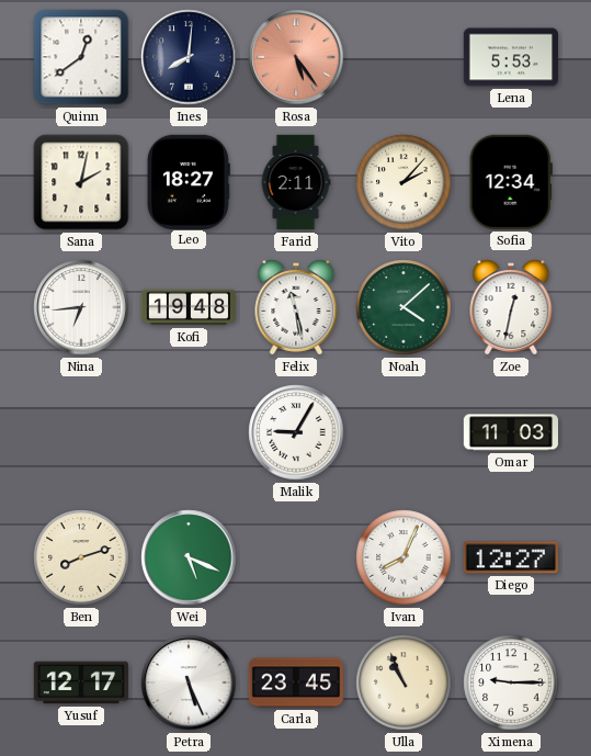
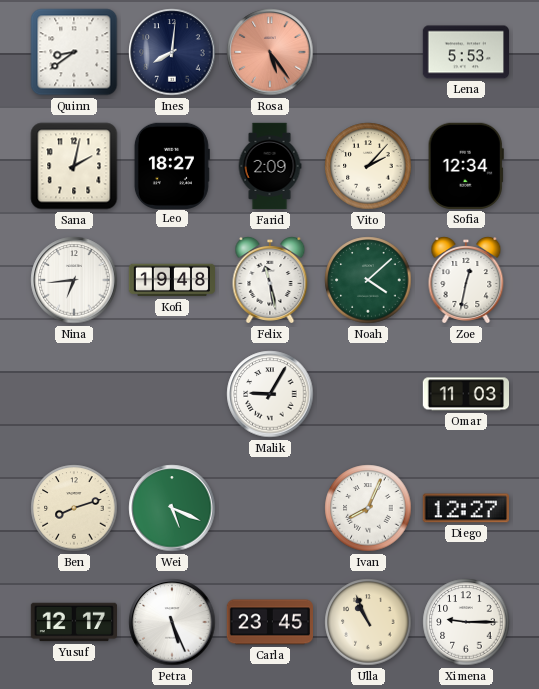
Quinn: 12:39 -> 8:39 (74, 52)
Farid: 2:11 -> 2:09 (270, 166)
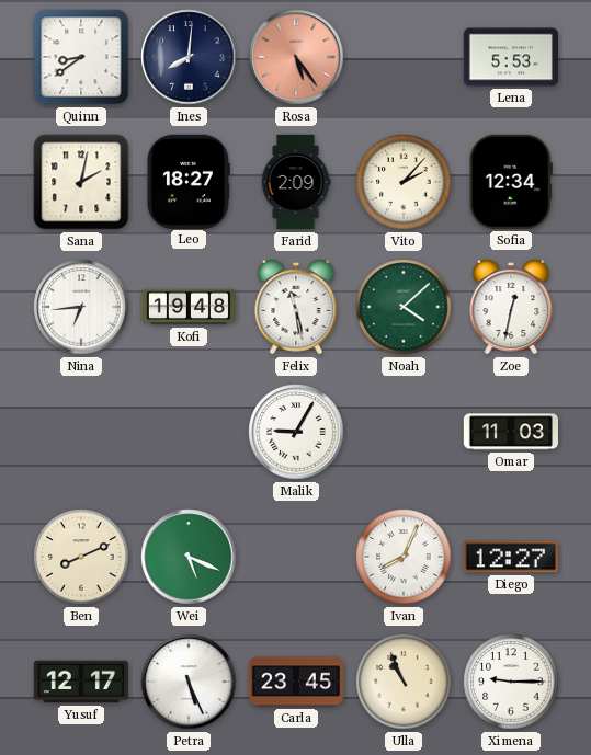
Ben: 8:12 -> 8:11 (81, 557)
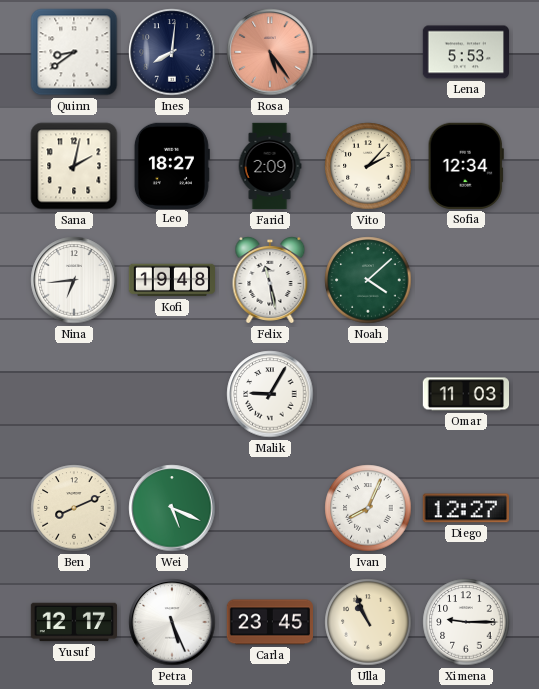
Zoe: 12:32 -> none (511, 307)
